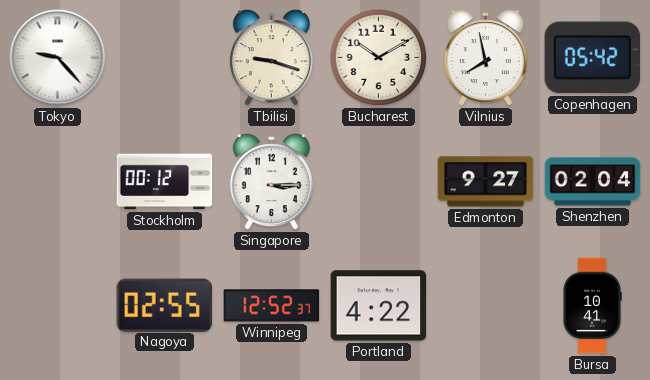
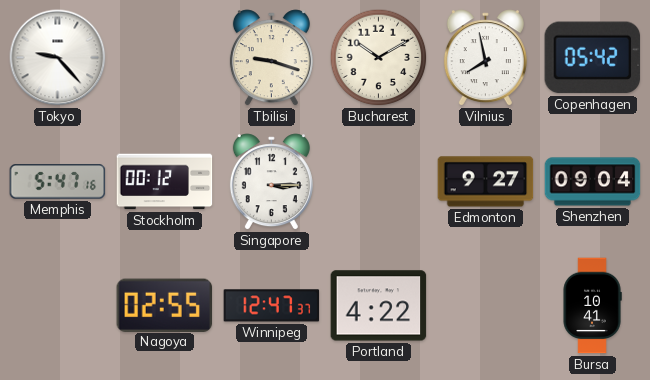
Memphis: none -> 5:47 (58, 182)
Shenzhen: 02:04 -> 09:04 (593, 182)
Winnipeg: 12:52 -> 12:47 (272, 306)
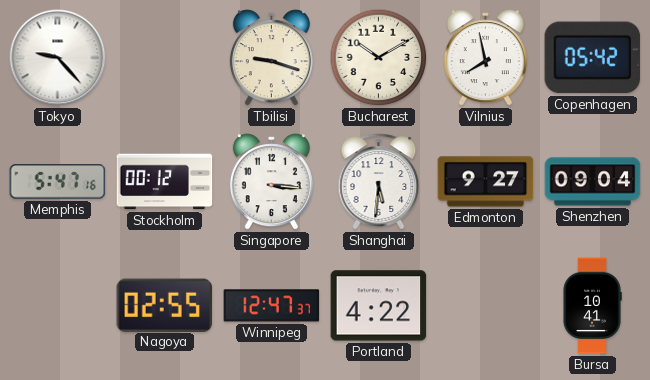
Singapore: 3:15 -> 3:16 (271, 182)
Shanghai: none -> 5:31 (379, 182)
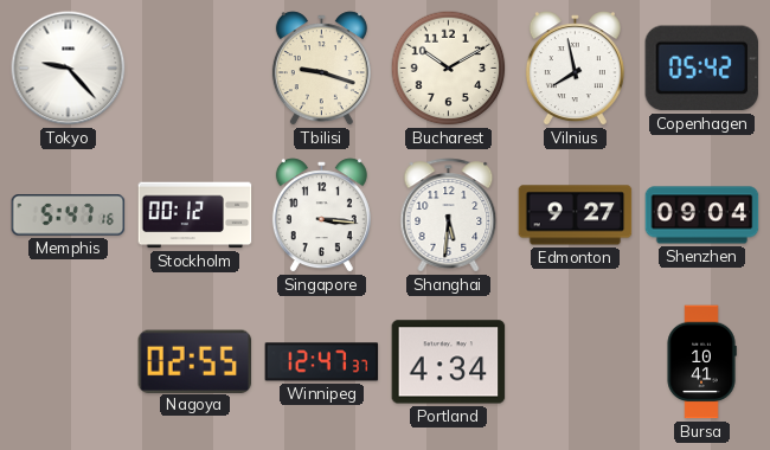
Portland: 4:22 -> 4:34 (449, 362)
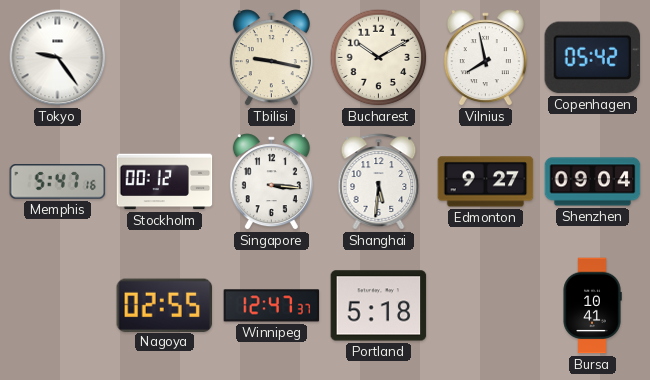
Tokyo: 9:23 -> 9:24 (58, 58)
Tbilisi: 9:18 -> 9:17 (271, 58)
Portland: 4:34 -> 5:18 (379, 306)
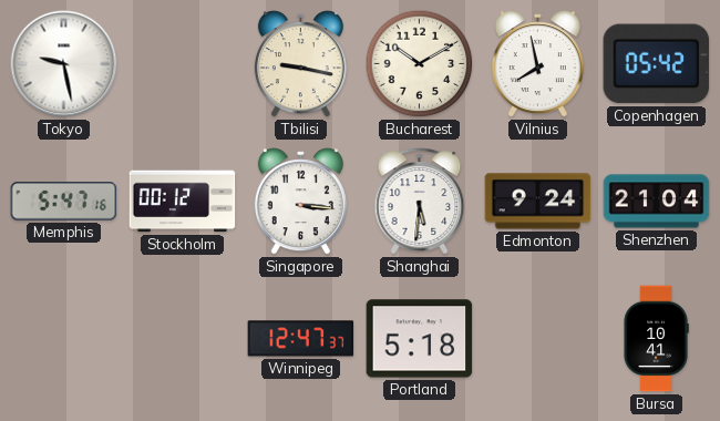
Tokyo: 9:24 -> 9:28 (64, 64)
Edmonton: 9:27 -> 9:24 (538, 202)
Shenzhen: 09:04 -> 21:04 (657, 202)
Nagoya: 02:55 -> none (165, 305)
